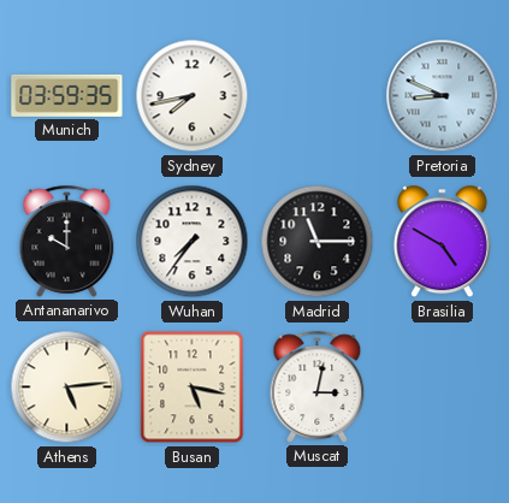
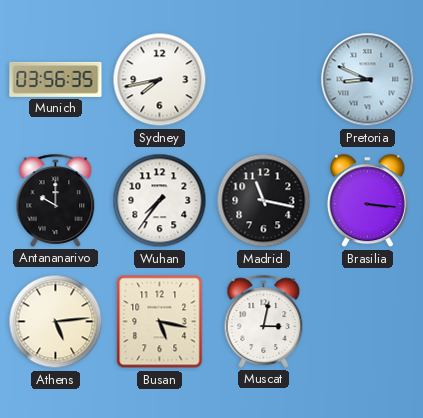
Munich: 03:59 -> 03:56 (56, 79)
Madrid: 11:15 -> 11:17 (264, 201)
Brasilia: 4:50 -> 3:16 (367, 201)
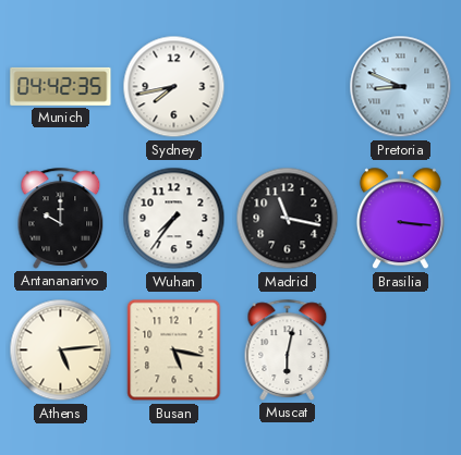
Munich: 03:56 -> 04:42 (61, 86)
Muscat: 3:02 -> 6:02 (288, 349)
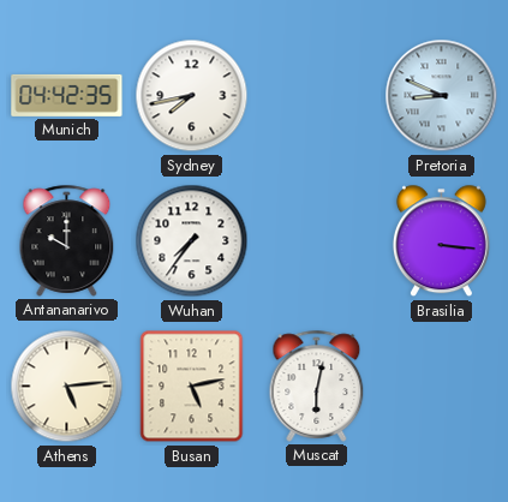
Madrid: 11:17 -> none (288, 219)
Busan: 5:17 -> 5:13 (192, 387)
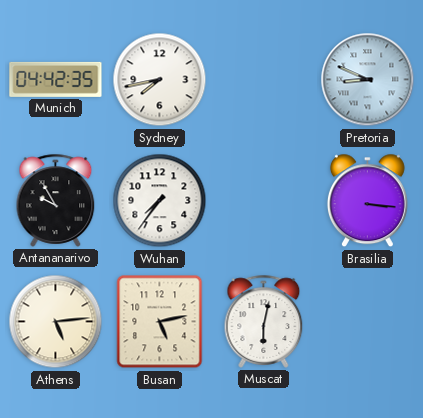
Antananarivo: 10:00 -> 9:55 (56, 200)
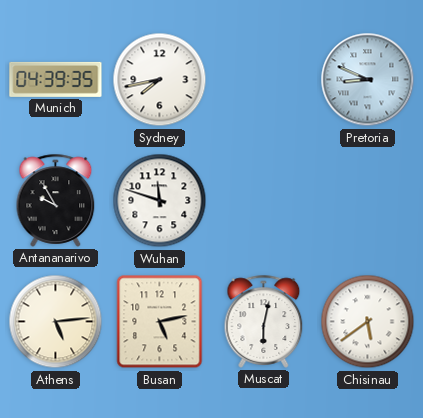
Munich: 04:42 -> 04:39 (56, 79)
Wuhan: 7:36 -> 11:48 (160, 201)
Brasilia: 3:16 -> none (367, 201)
Chisinau: none -> 5:39 (368, 322)
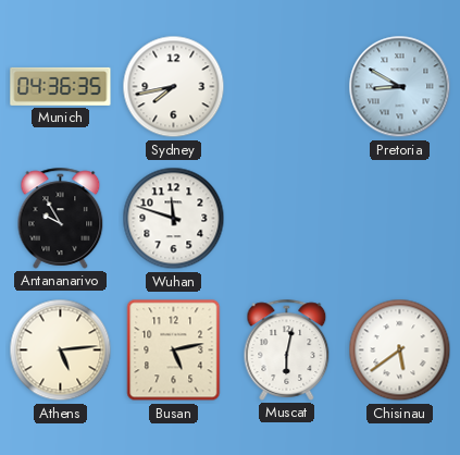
Munich: 04:39 -> 04:36 (61, 86)
Pretoria: 8:49 -> 8:50 (400, 87)
